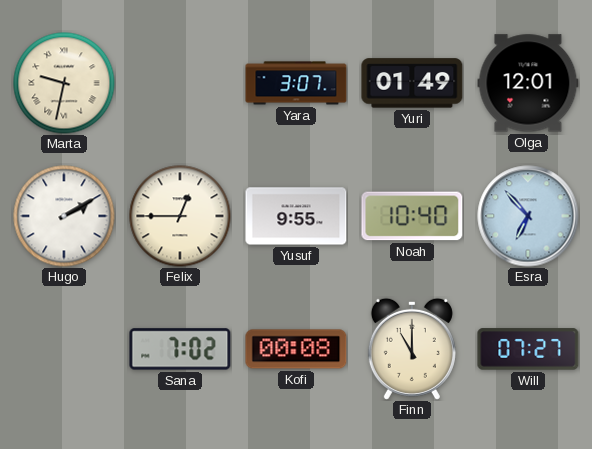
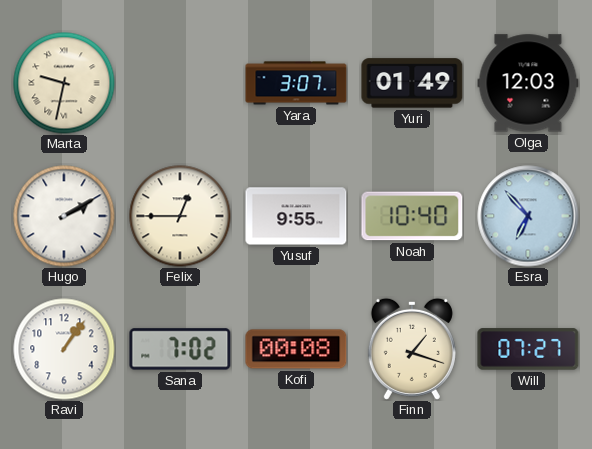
Olga: 12:01 -> 12:03 (528, 83)
Ravi: none -> 1:06 (64, 349)
Finn: 11:00 -> 1:18 (412, 349)
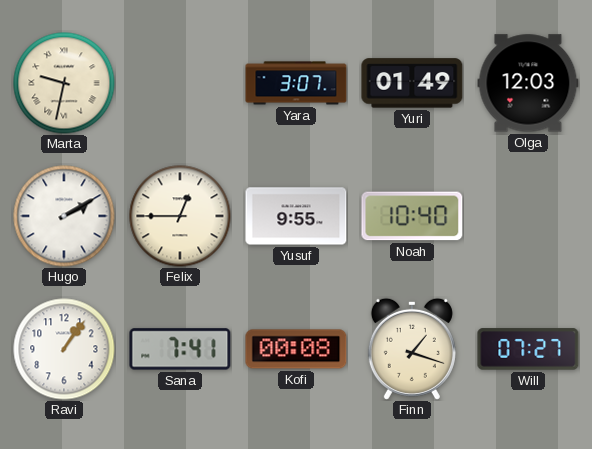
Esra: 6:53 -> none (528, 216)
Sana: 7:02 -> 7:41 (180, 349)
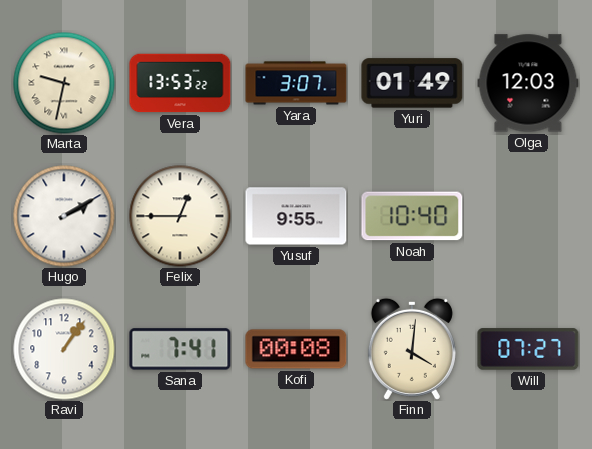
Vera: none -> 13:53 (180, 83)
Finn: 1:18 -> 4:01 (412, 349)
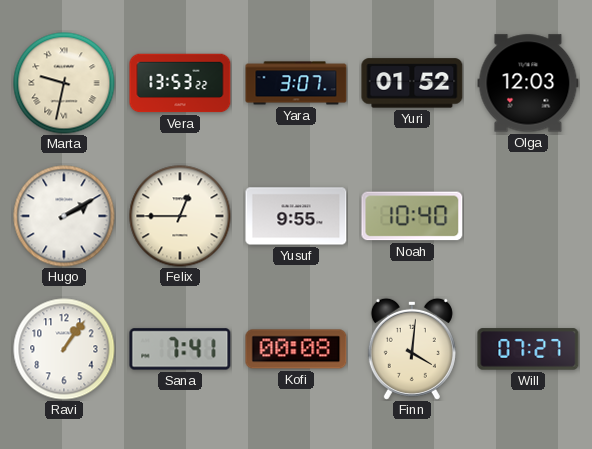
Yuri: 01:49 -> 01:52 (412, 83)
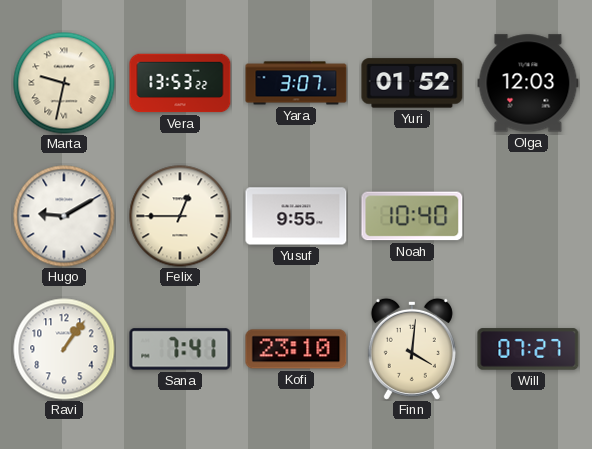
Hugo: 2:10 -> 9:10 (64, 216)
Kofi: 00:08 -> 23:10 (296, 349)
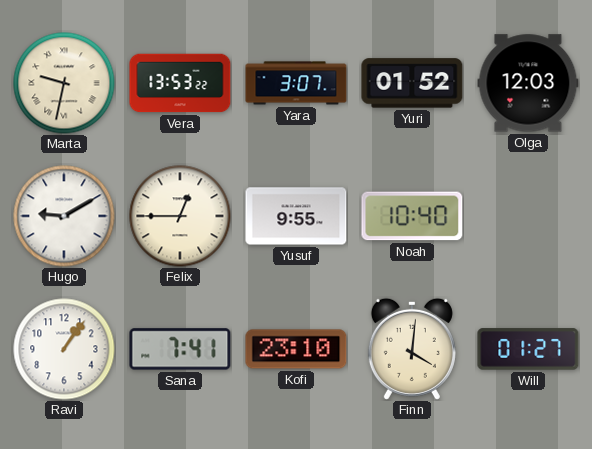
Will: 07:27 -> 01:27 (528, 349)
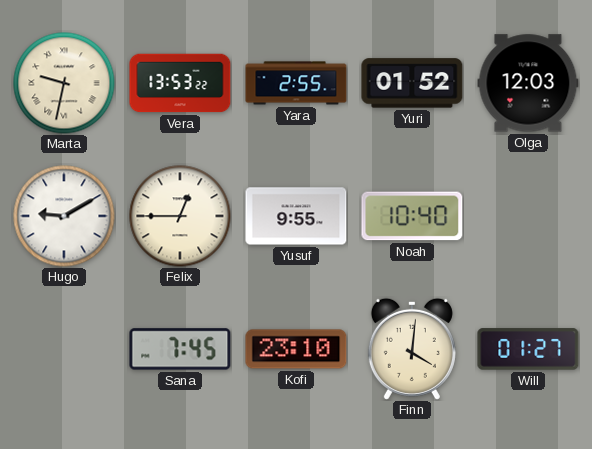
Yara: 3:07 -> 2:55 (296, 83)
Ravi: 1:06 -> none (64, 349)
Sana: 7:41 -> 7:45 (180, 349)
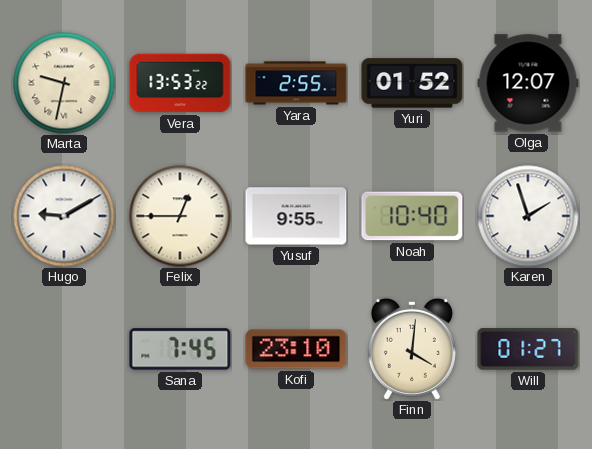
Olga: 12:03 -> 12:07 (528, 83)
Karen: none -> 1:57 (528, 216)
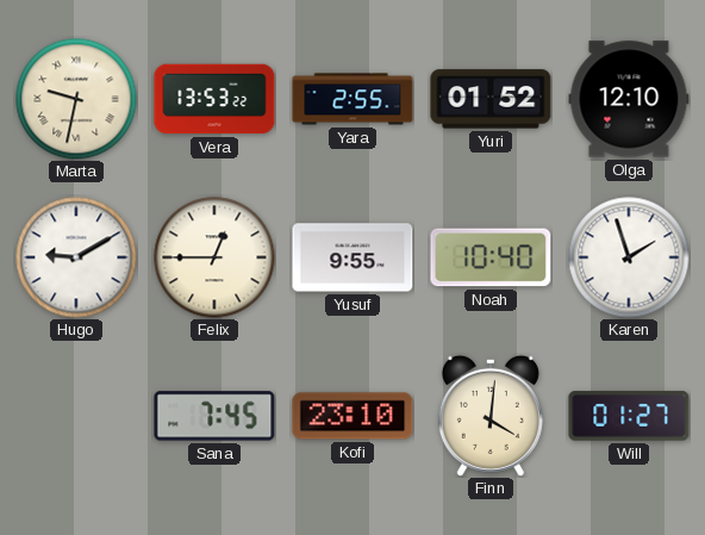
Olga: 12:07 -> 12:10 (629, 99)
